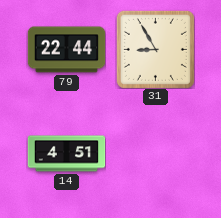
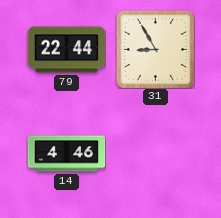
14: 4:51 -> 4:46 (66, 154)
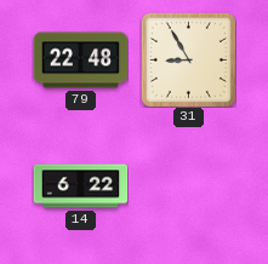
79: 22:44 -> 22:48 (80, 61)
14: 4:46 -> 6:22 (80, 186)
